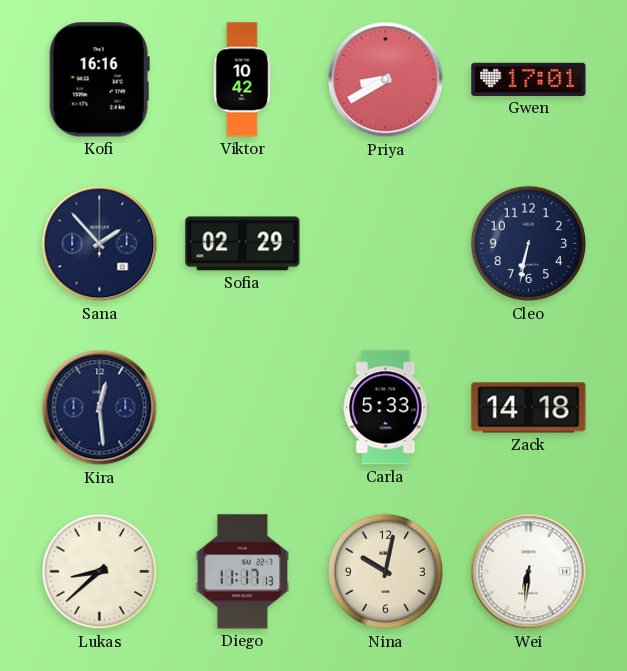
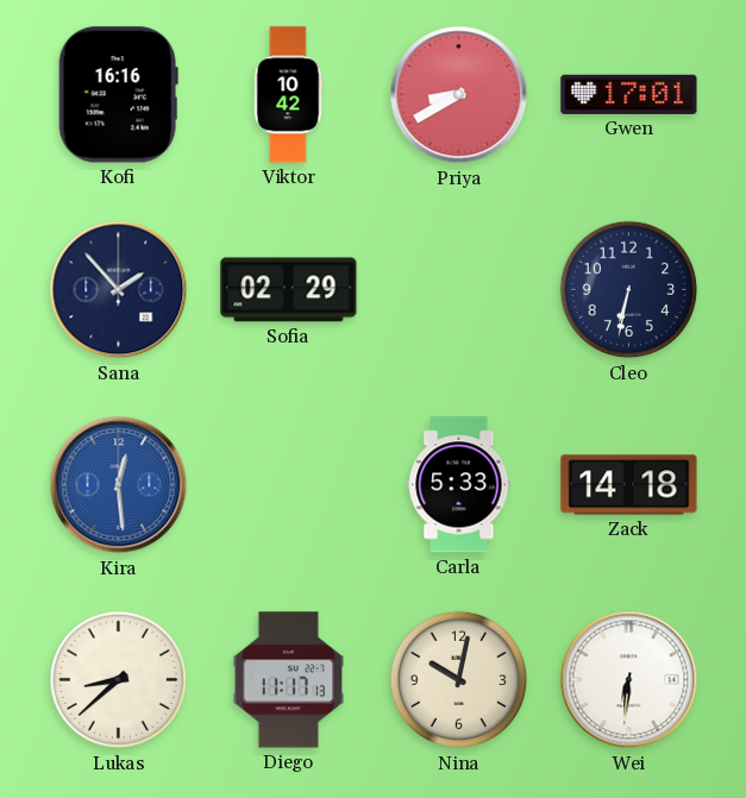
Kira dial: navy -> blue (119, 485)
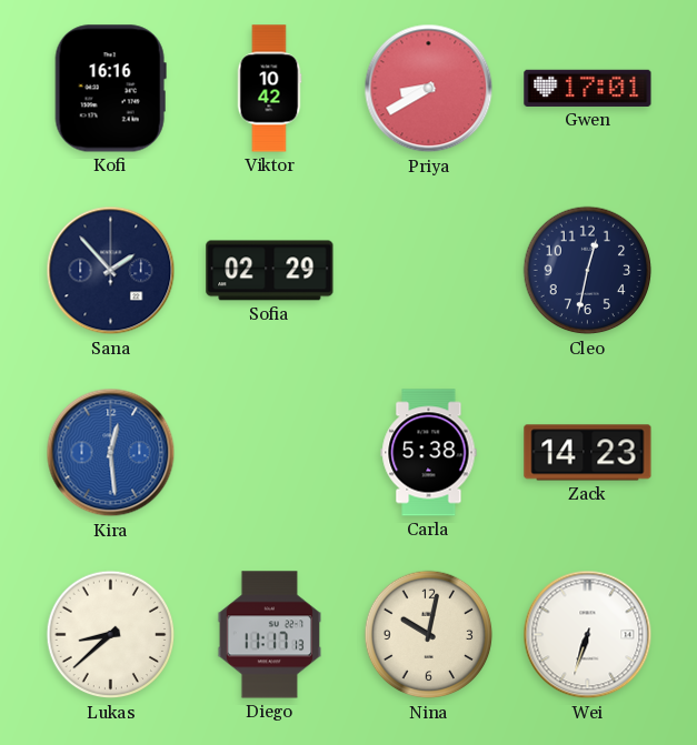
Cleo: 6:32 -> 12:32 (588, 271)
Carla: 5:33 -> 5:38 (429, 453)
Zack: 14:18 -> 14:23 (588, 453)
Wei: 6:31 -> 6:33 (588, 635)
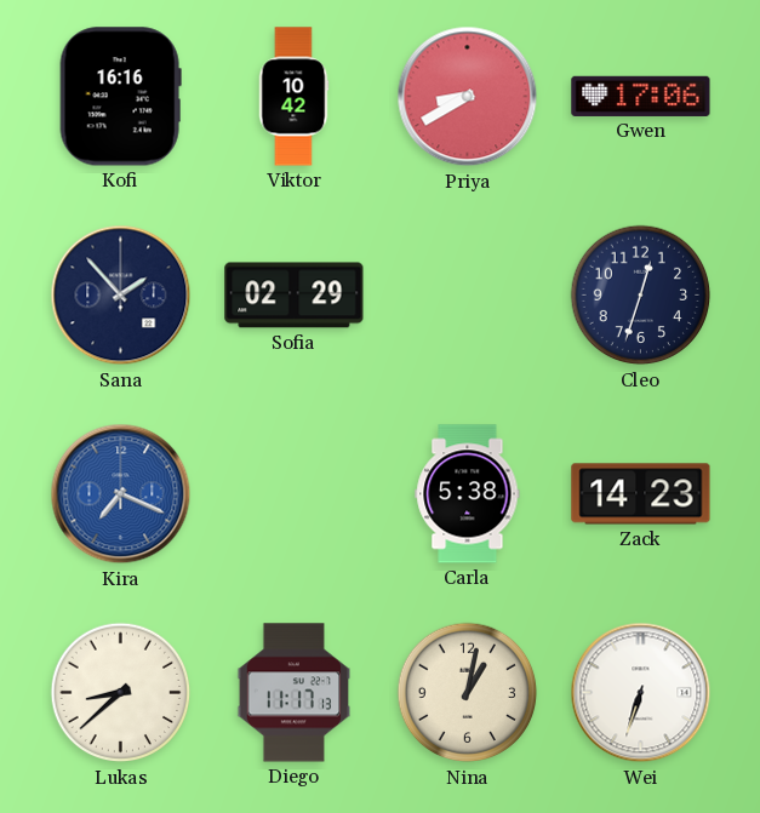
Gwen: 17:01 -> 17:06 (641, 96)
Cleo: 12:32 -> 12:33 (641, 296)
Kira: 12:29 -> 7:19 (121, 494)
Nina: 10:02 -> 1:02 (468, 693)
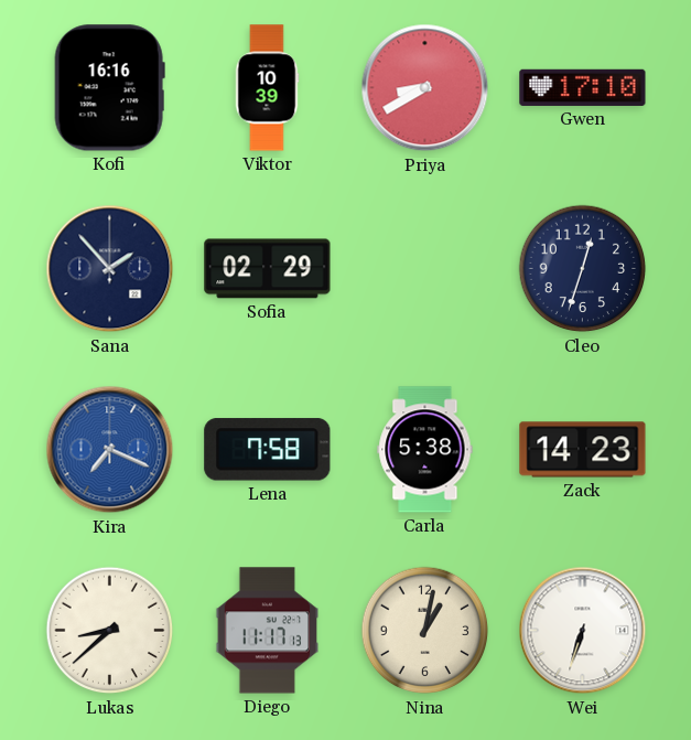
Viktor: 10:42 -> 10:39 (267, 88)
Gwen: 17:06 -> 17:10 (583, 87)
Lena: none -> 7:58 (268, 450)
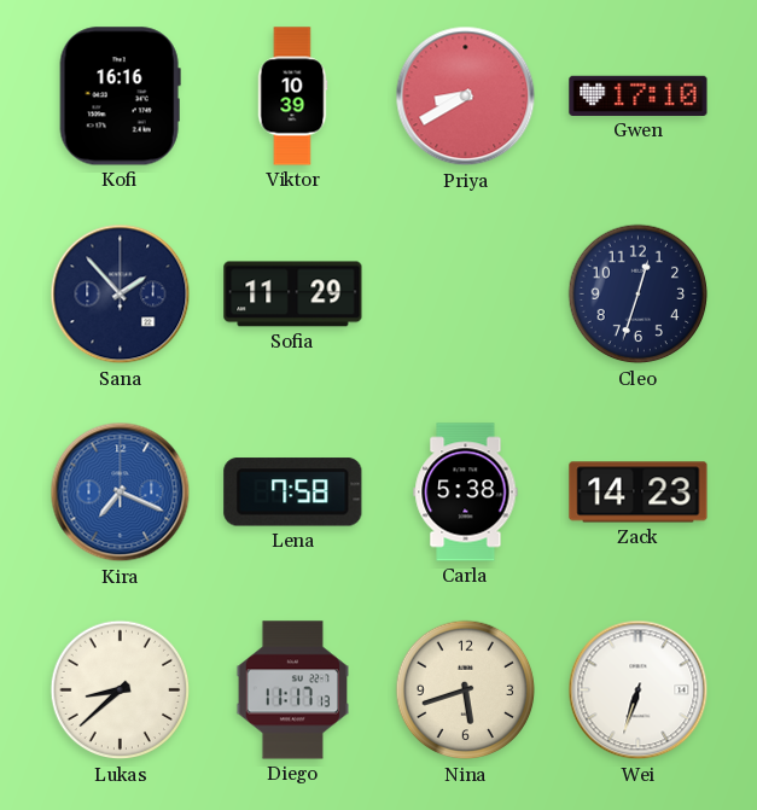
Sofia: 02:29 -> 11:29 (293, 295)
Nina: 1:02 -> 5:42 (466, 690)
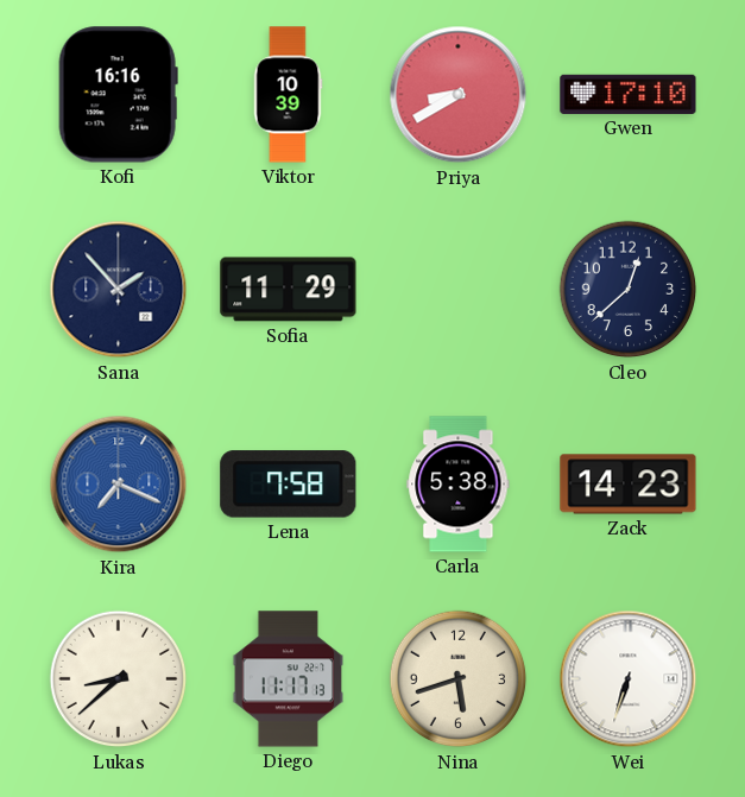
Cleo: 12:33 -> 12:38 (629, 290)
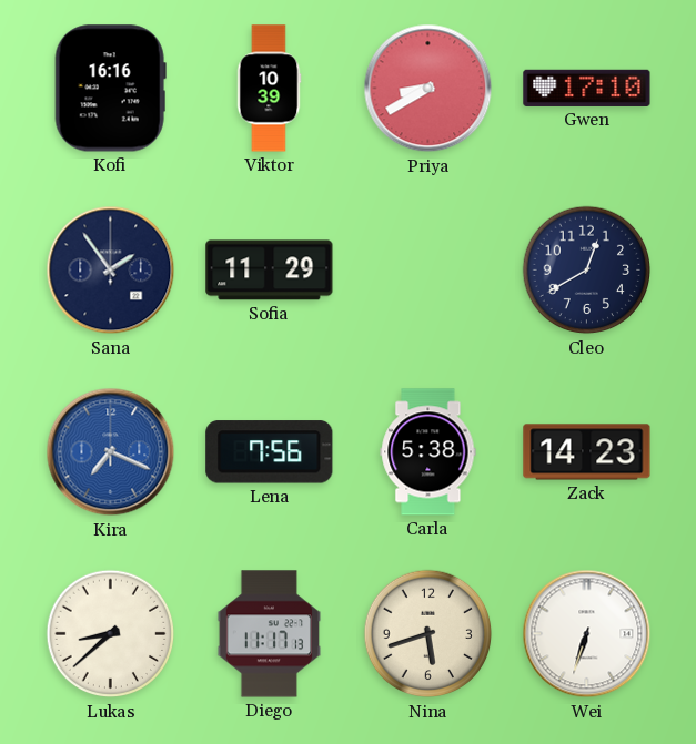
Sana: 1:53 -> 1:54 (111, 271)
Cleo: 12:38 -> 12:40 (587, 271)
Lena: 7:58 -> 7:56 (270, 452)
